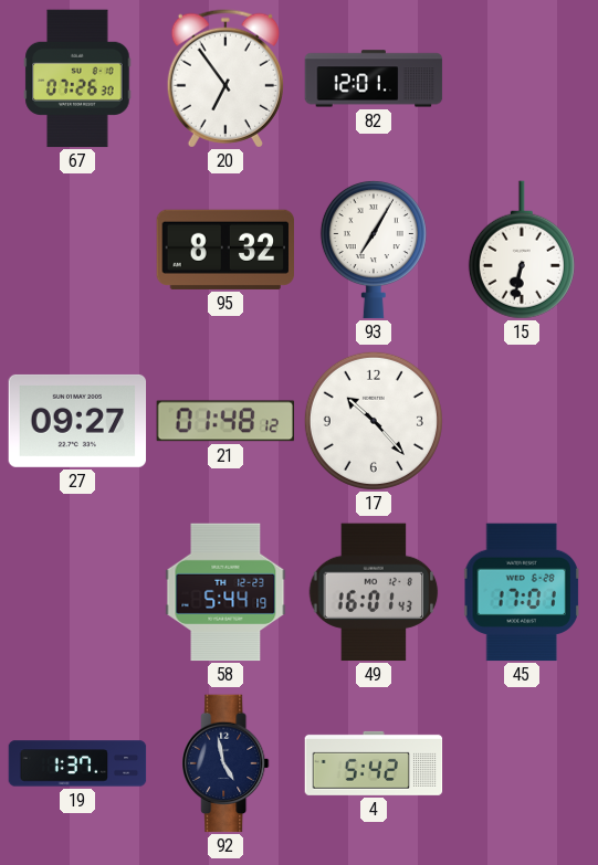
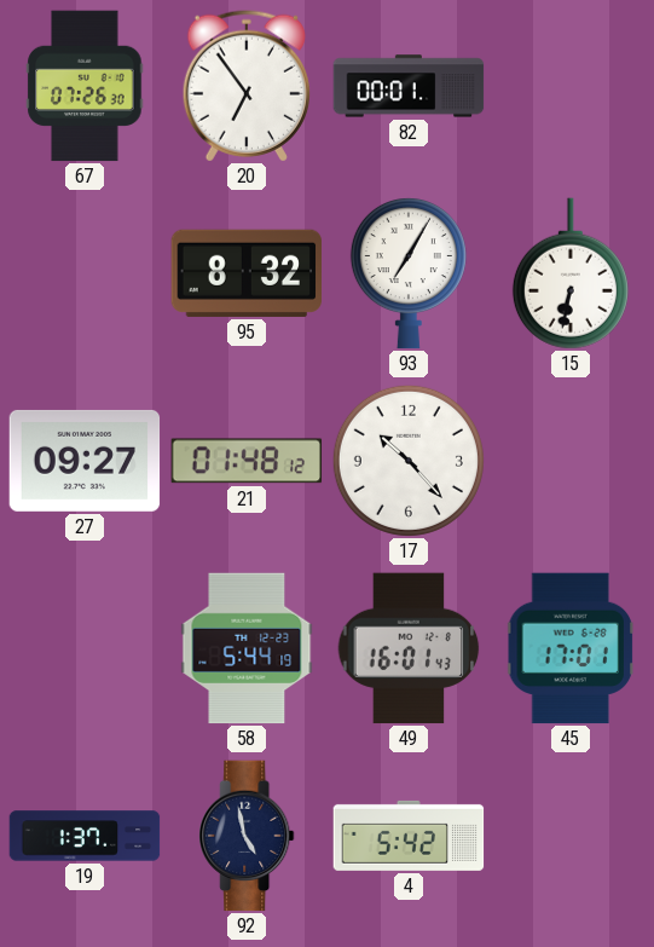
82: 12:01 -> 00:01 (409, 86)
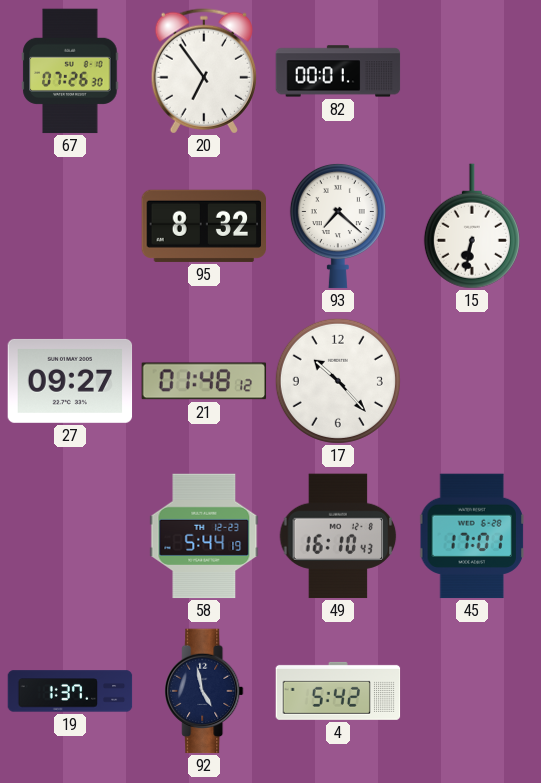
93: 7:05 -> 7:22 (338, 226)
49: 16:01 -> 16:10 (338, 536)
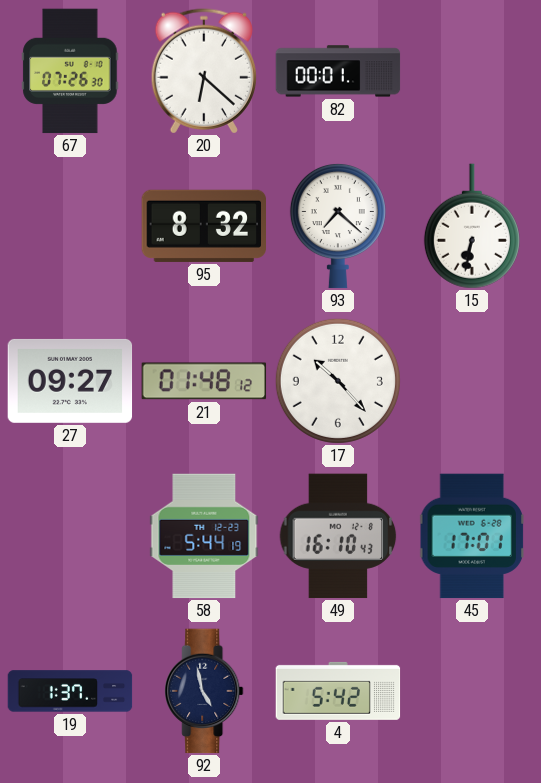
20: 6:54 -> 6:22 (204, 71)
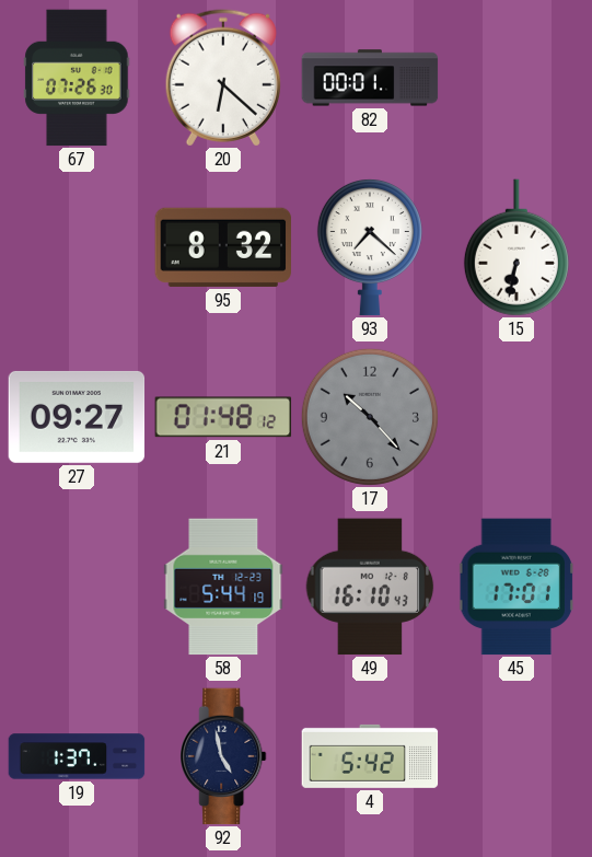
17 dial: white -> grey (370, 417)
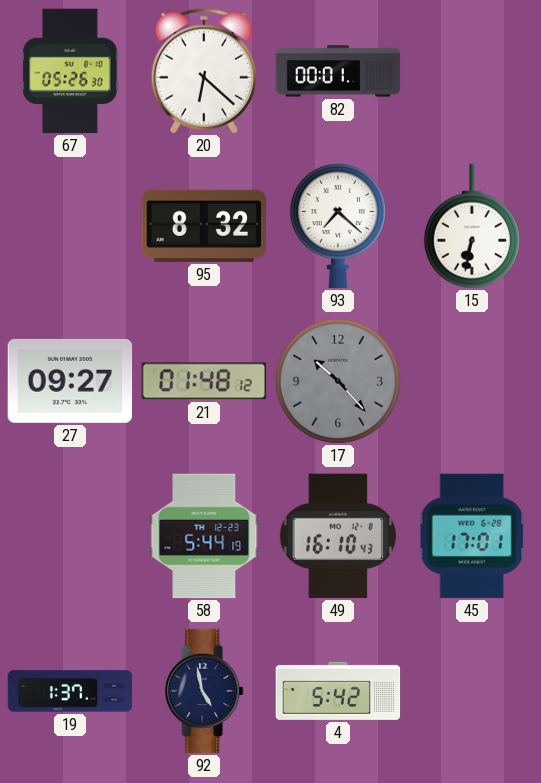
67: 07:26 -> 05:26 (70, 71)
